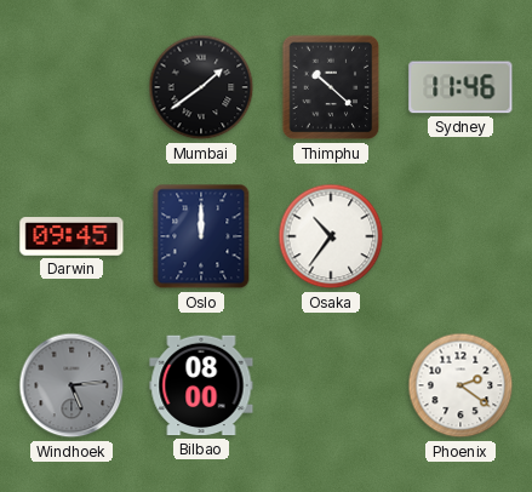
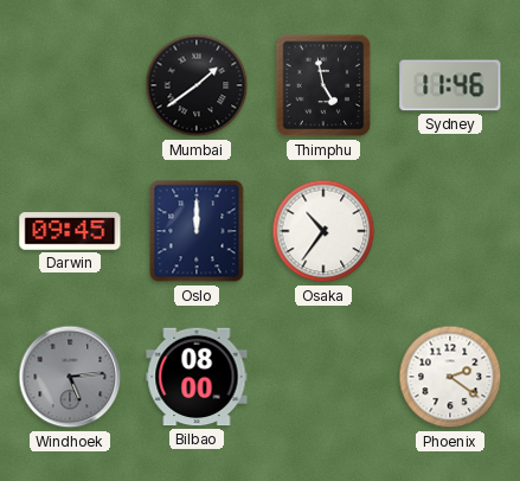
Thimphu: 10:22 -> 4:58 (323, 85)
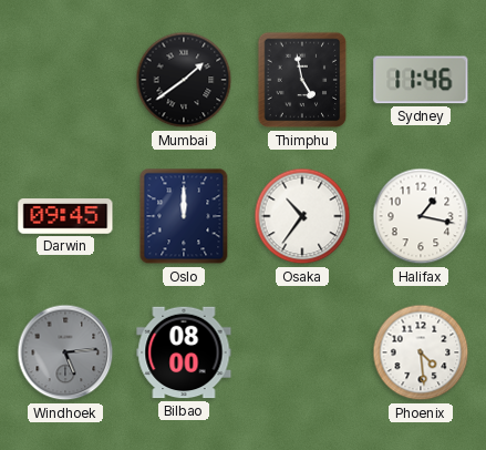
Halifax: none -> 1:17 (421, 216)
Phoenix: 2:21 -> 4:29 (421, 352)
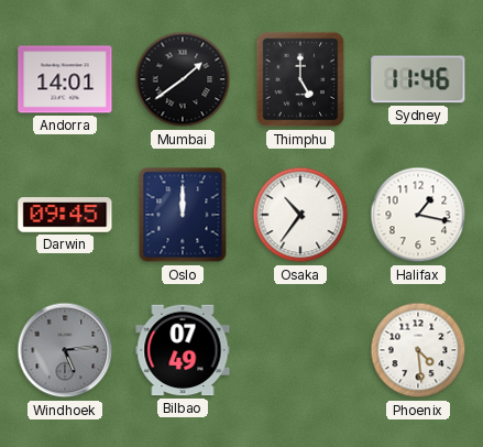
Andorra: none -> 14:01 (65, 79)
Thimphu: 4:58 -> 5:00 (300, 79)
Bilbao: 08:00 -> 07:49 (183, 350)
